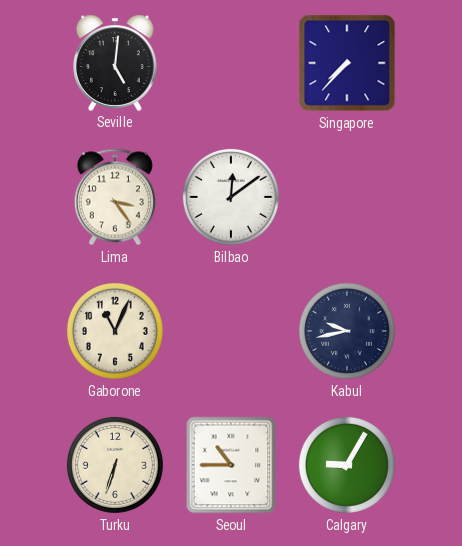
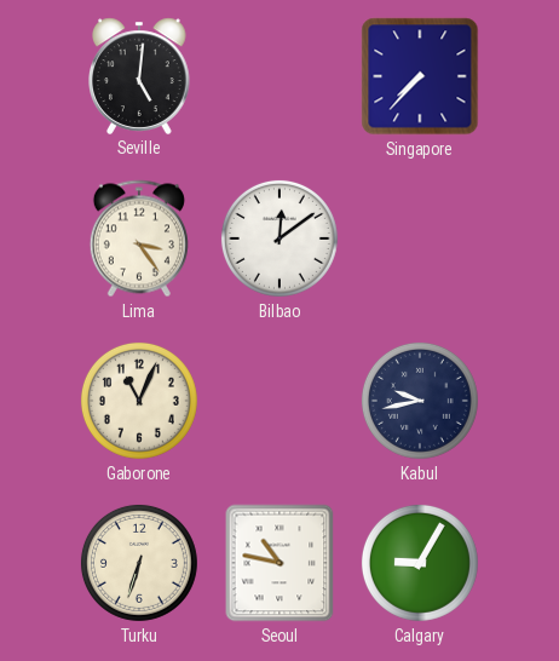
Seoul: 10:45 -> 10:47 (279, 563)
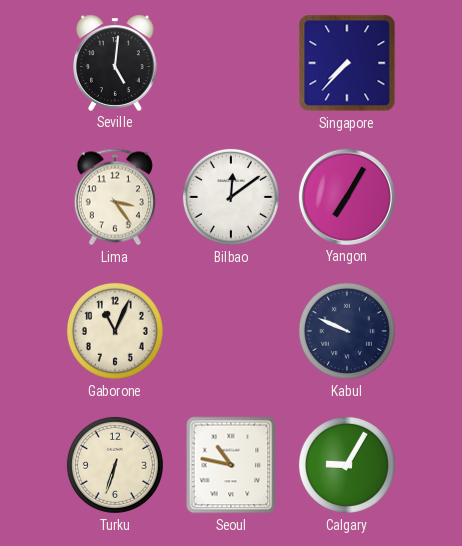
Yangon: none -> 7:05 (347, 197)
Kabul: 9:43 -> 9:49 (347, 331)
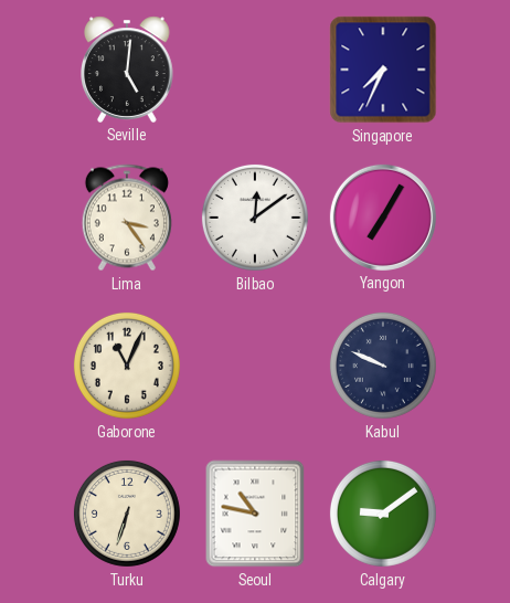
Singapore: 7:37 -> 7:34 (383, 70)
Calgary: 9:05 -> 9:09 (383, 514)
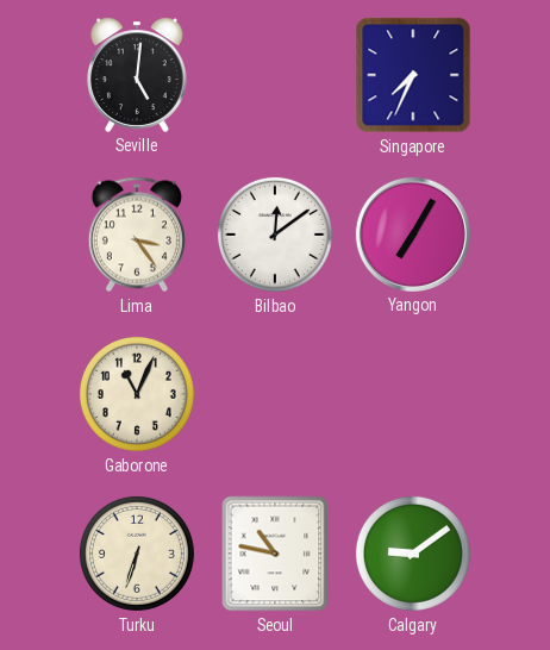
Kabul: 9:49 -> none (383, 366)
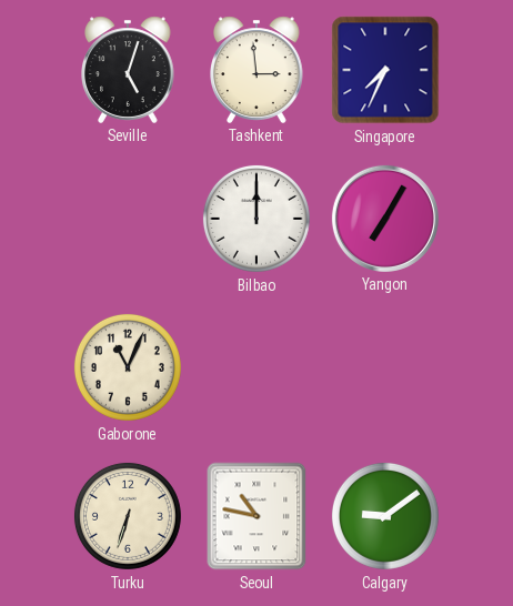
Seville: 5:01 -> 5:03 (129, 70)
Tashkent: none -> 2:59 (258, 70)
Lima: 3:24 -> none (137, 235)
Bilbao: 12:09 -> 12:00 (256, 219)
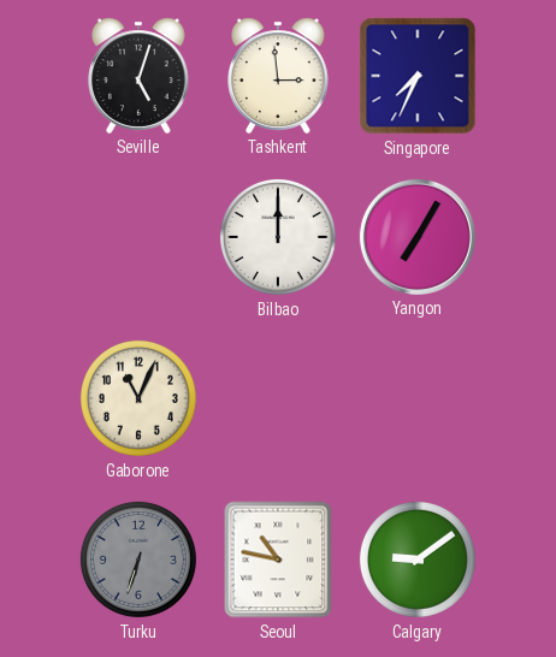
Turku dial: cream -> grey (138, 560)
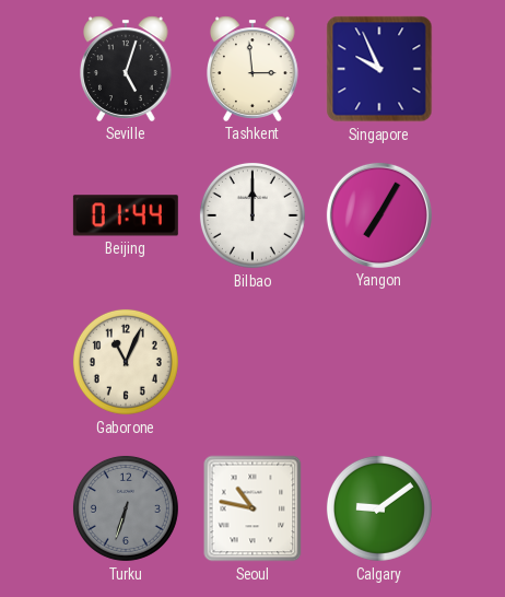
Singapore: 7:34 -> 9:56 (379, 69)
Beijing: none -> 01:44 (126, 215)
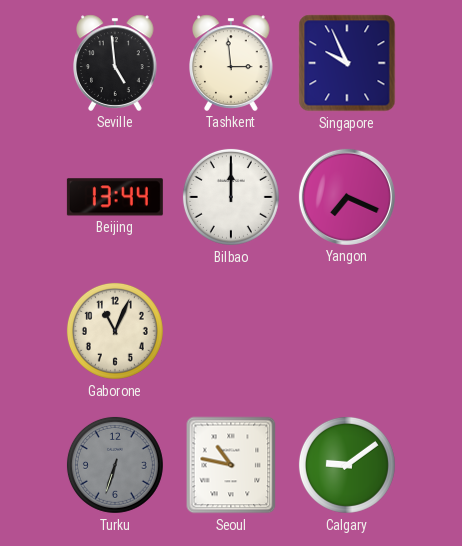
Seville: 5:03 -> 4:59 (116, 63)
Beijing: 01:44 -> 13:44 (115, 197)
Yangon: 7:05 -> 7:19 (347, 197)
